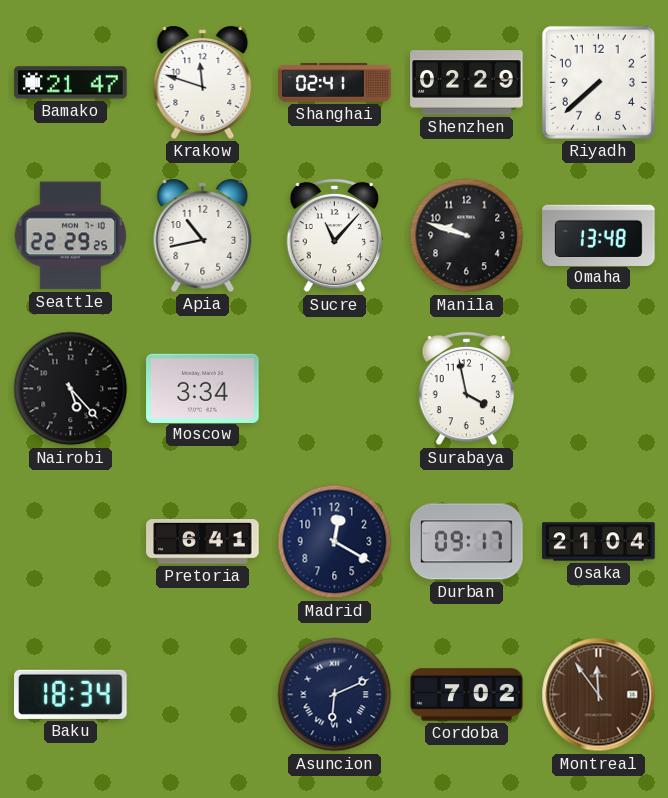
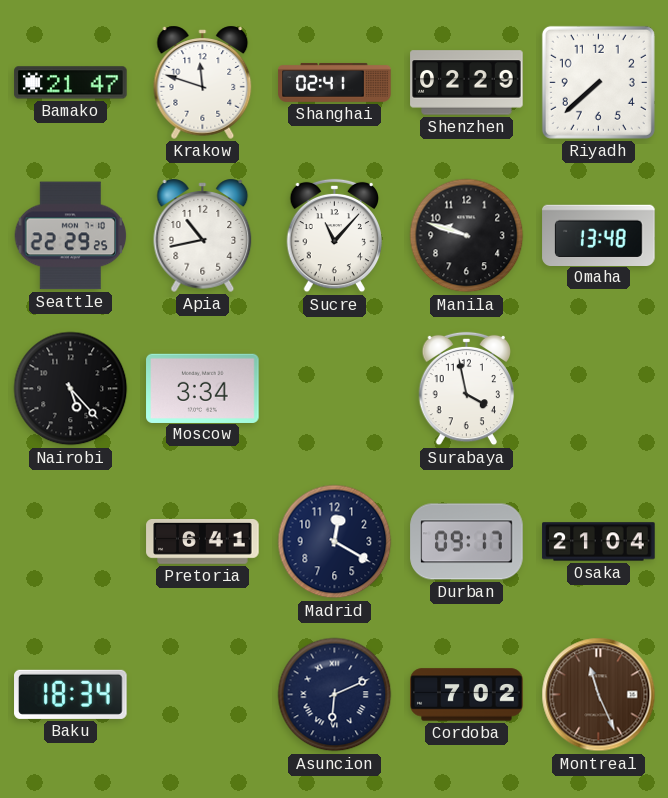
Montreal: 11:54 -> 11:26 (599, 695)
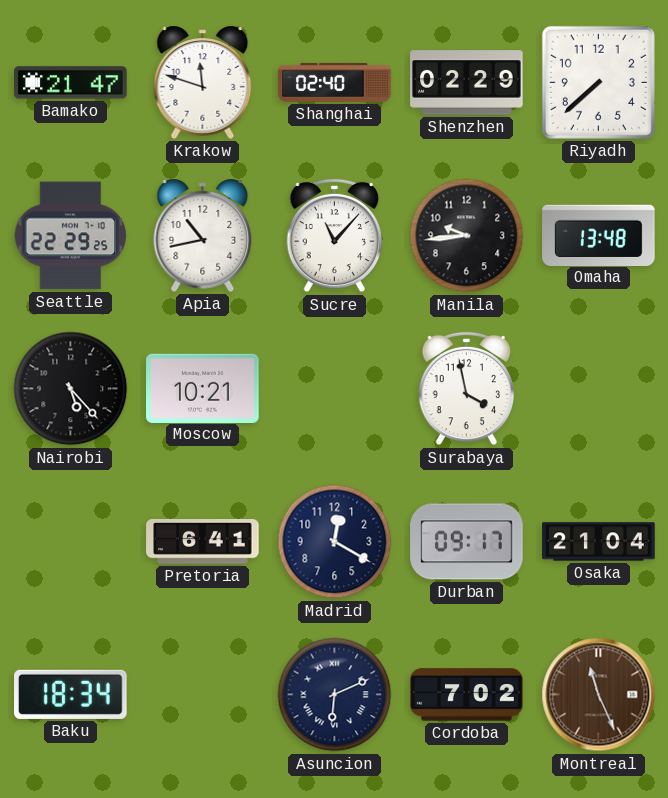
Shanghai: 02:41 -> 02:40 (335, 82)
Manila: 9:48 -> 9:44 (467, 236)
Moscow: 3:34 -> 10:21 (203, 388)
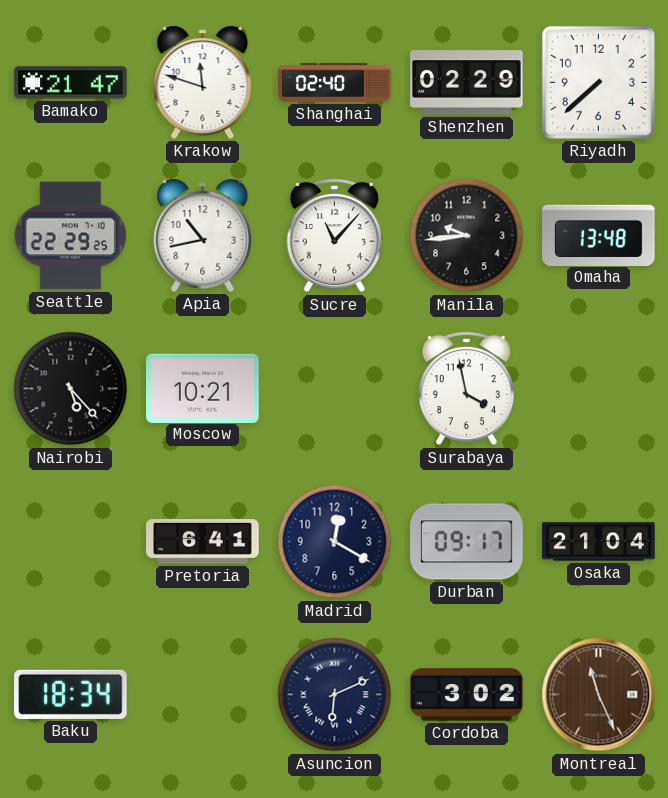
Cordoba: 7:02 -> 3:02 (467, 695)
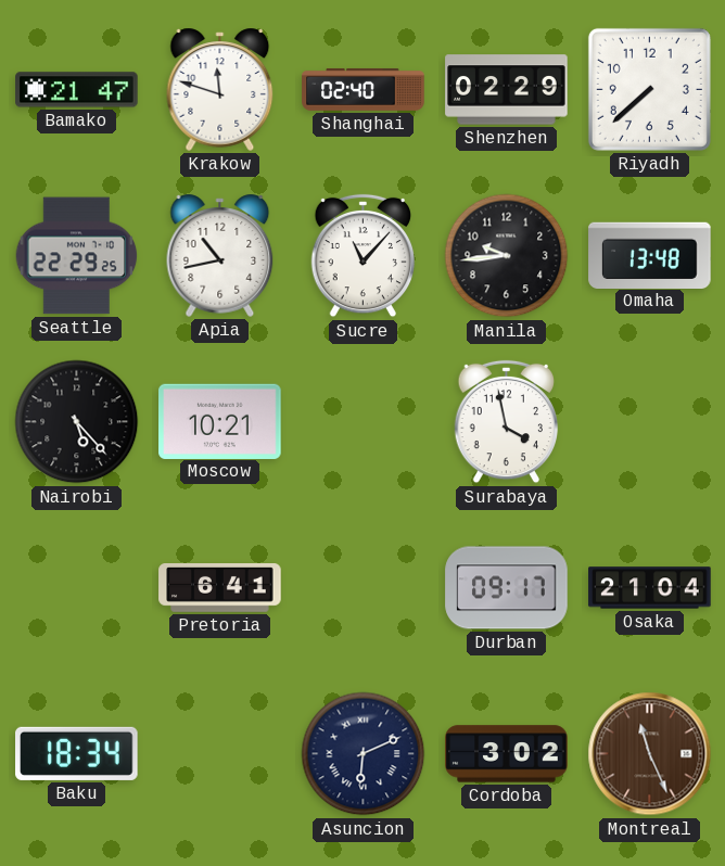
Madrid: 12:20 -> none (335, 542)
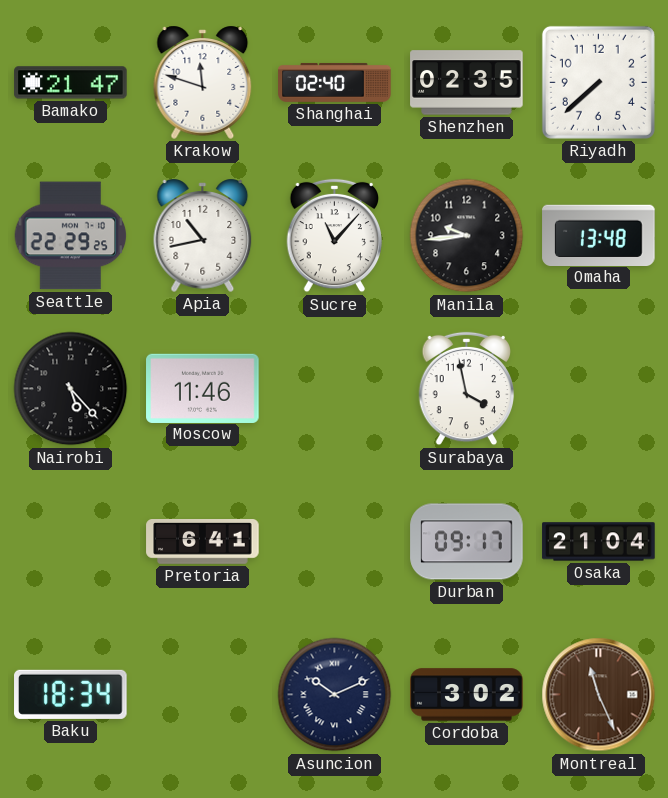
Shenzhen: 02:29 -> 02:35 (467, 83)
Moscow: 10:21 -> 11:46 (203, 388)
Asuncion: 6:11 -> 10:11 (335, 695)
